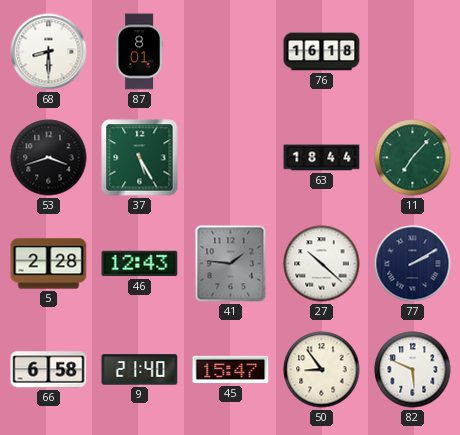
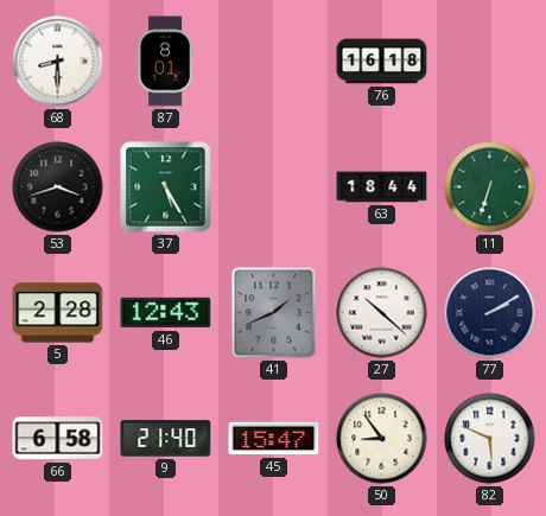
11: 7:07 -> 6:33 (490, 187)
41: 1:46 -> 1:41 (274, 313)
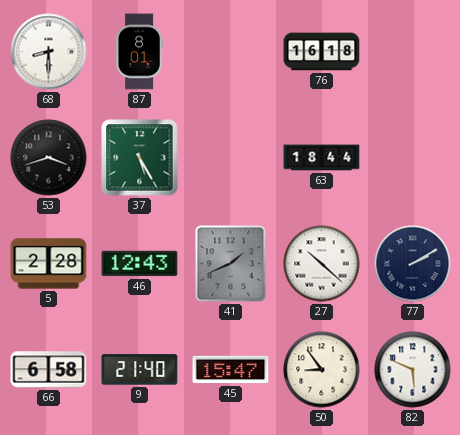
11: 6:33 -> none (490, 187)
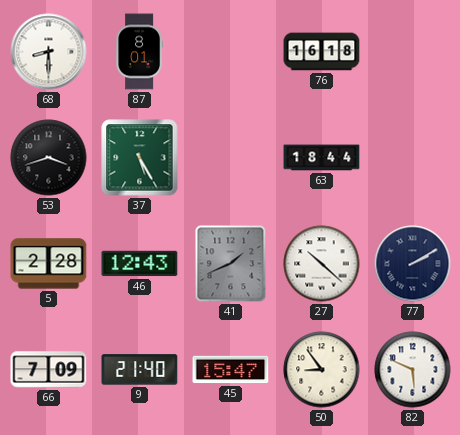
66: 6:58 -> 7:09 (49, 370)
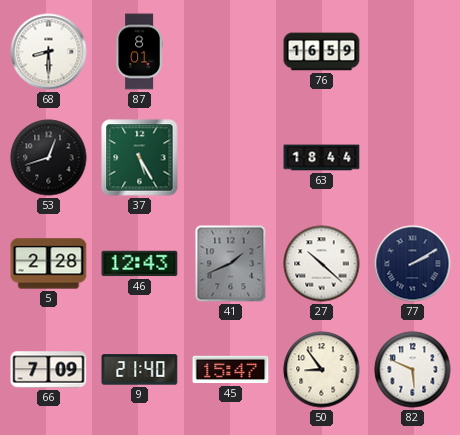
76: 16:18 -> 16:59 (322, 52)
53: 3:42 -> 12:42 (49, 158)
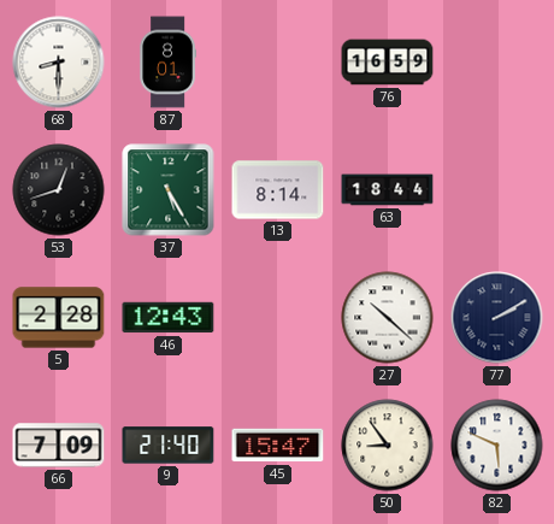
13: none -> 8:14 (278, 190)
41: 1:41 -> none (231, 264)
